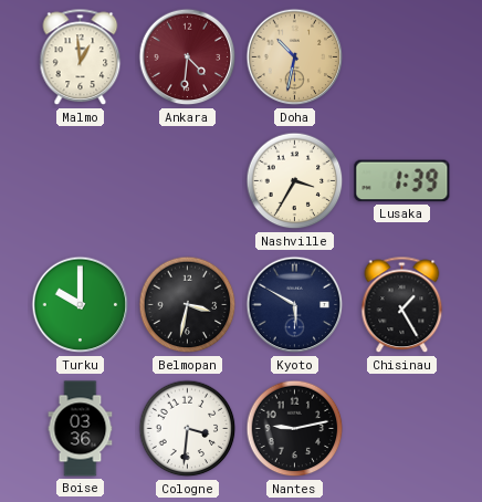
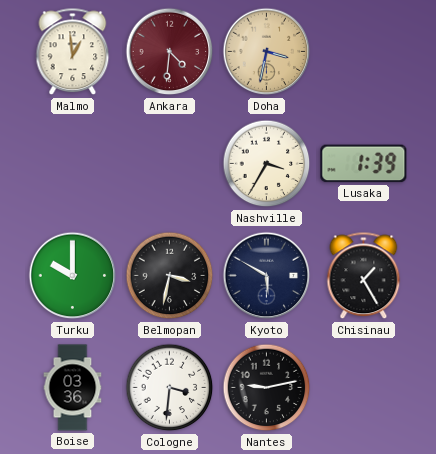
Doha: 10:32 -> 3:32 (267, 52)
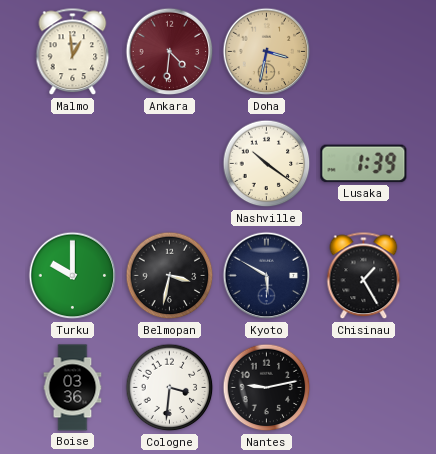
Nashville: 3:35 -> 10:21 (267, 164)
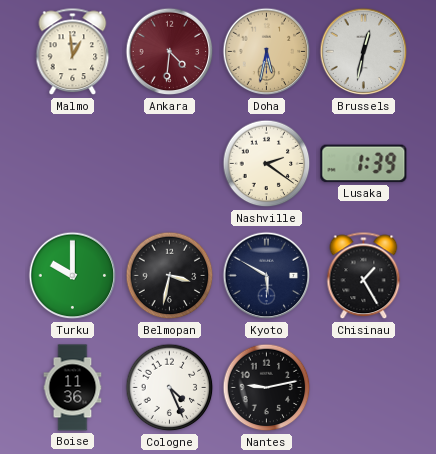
Doha: 3:32 -> 5:32 (267, 52)
Brussels: none -> 12:32 (364, 52)
Nashville: 10:21 -> 2:21 (267, 164)
Boise: 03:36 -> 11:36 (73, 388)
Cologne: 3:31 -> 4:26 (170, 388)
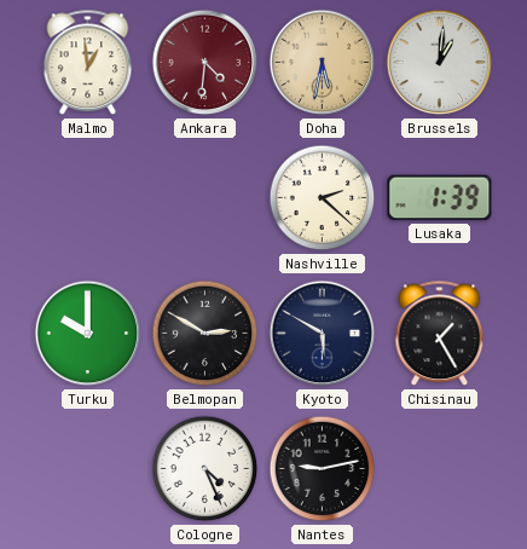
Brussels: 12:32 -> 1:01 (440, 63)
Nashville: 2:21 -> 2:22 (323, 198)
Belmopan: 3:32 -> 2:50 (205, 334)
Boise: 11:36 -> none (73, 388)
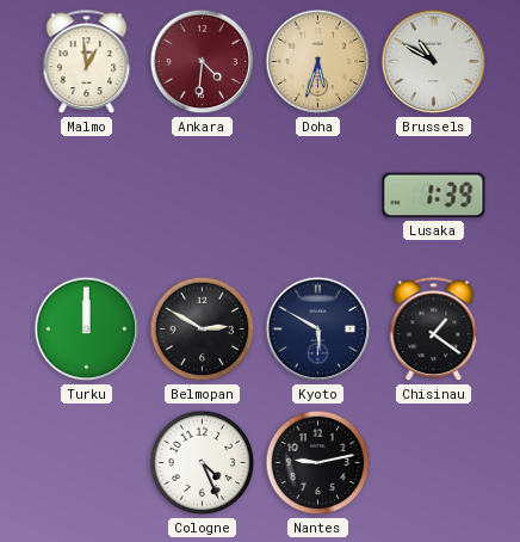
Doha: 5:32 -> 5:33 (318, 62)
Brussels: 1:01 -> 10:50 (434, 62)
Nashville: 2:22 -> none (323, 198)
Turku: 10:00 -> 12:00 (87, 329)
Chisinau: 1:25 -> 1:21 (434, 329)
